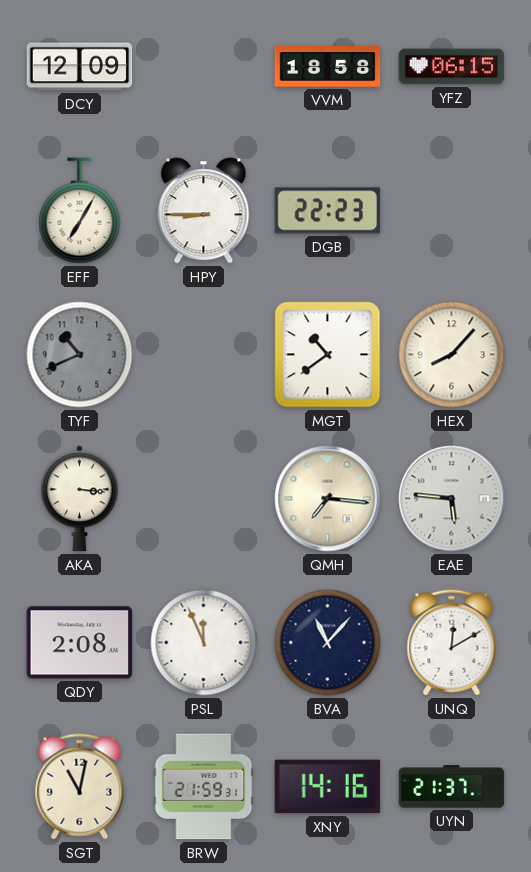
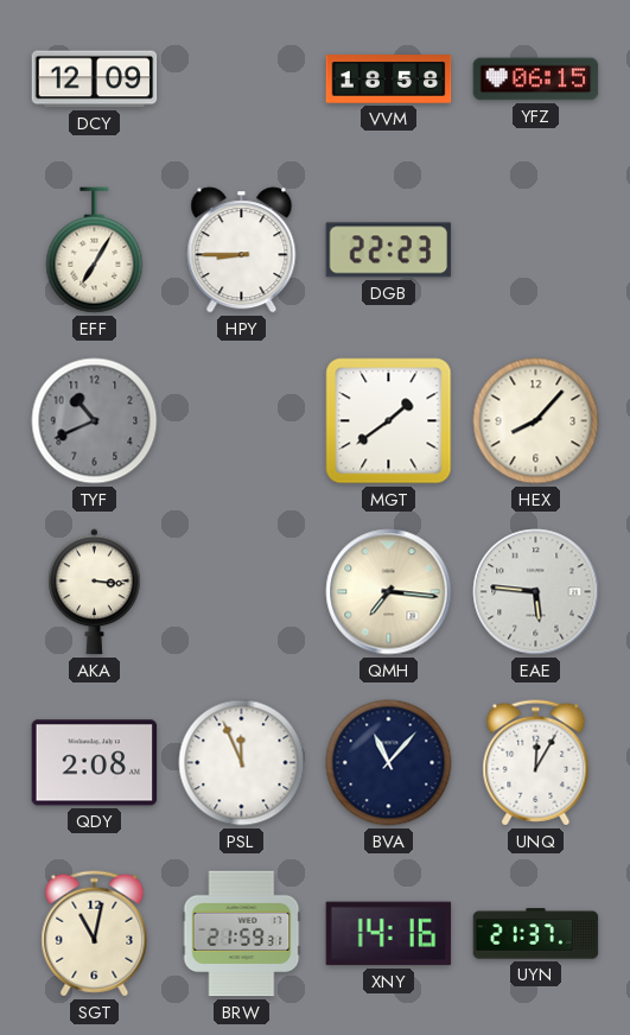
MGT: 10:39 -> 1:39 (389, 421)
UNQ: 12:10 -> 12:05 (536, 763)
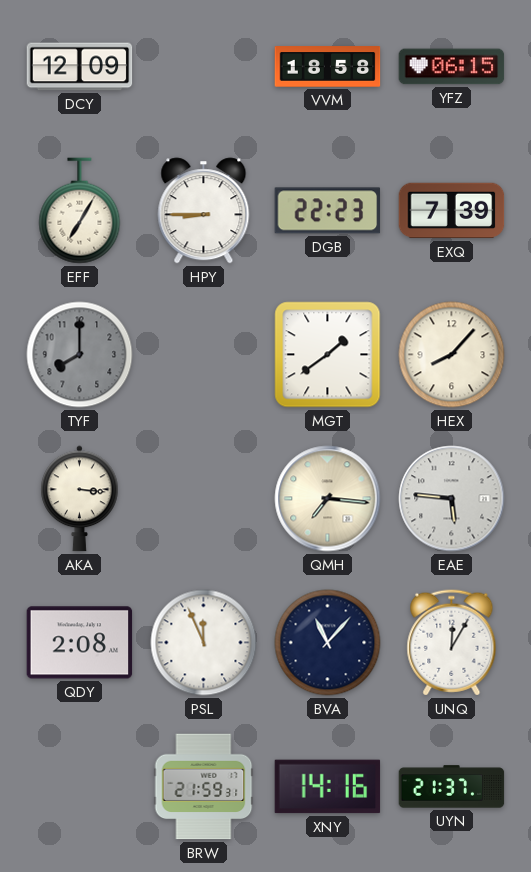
EXQ: none -> 7:39 (452, 211)
TYF: 10:41 -> 8:00 (80, 355)
SGT: 11:02 -> none (95, 934)
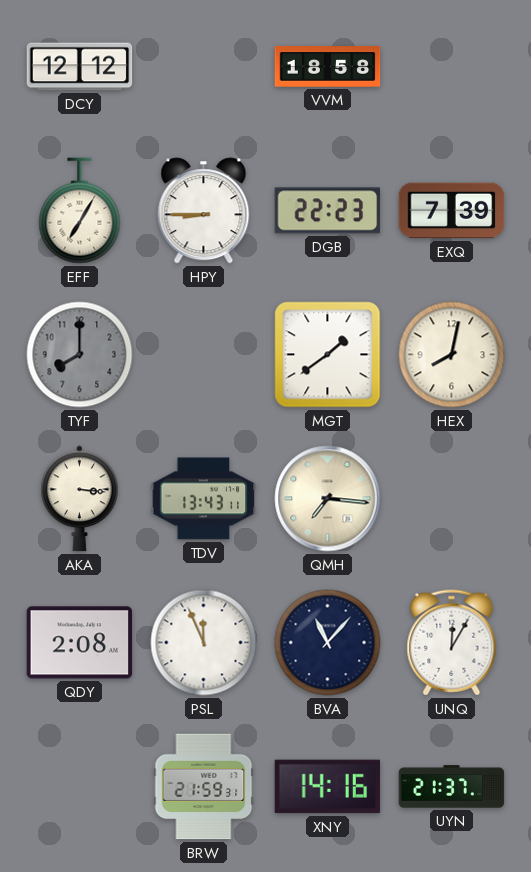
DCY: 12:09 -> 12:12 (80, 67)
YFZ: 06:15 -> none (452, 67)
HEX: 8:07 -> 8:02 (452, 355)
TDV: none -> 13:43 (204, 499)
EAE: 5:46 -> none (452, 499)
